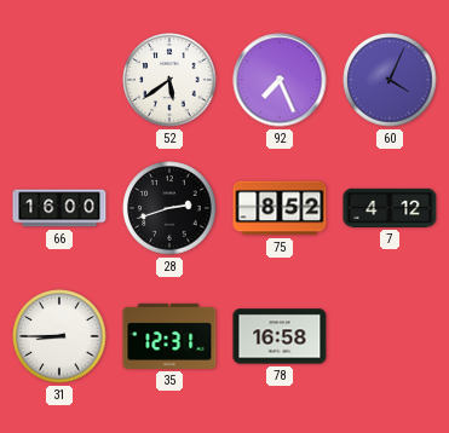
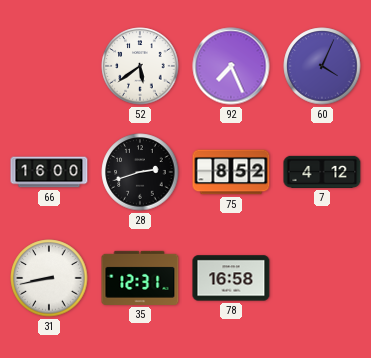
31: 8:45 -> 8:43 (49, 278)
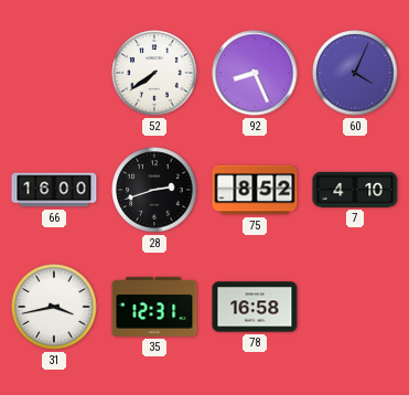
52: 5:39 -> 7:39 (154, 73)
92: 7:26 -> 8:26 (255, 73)
7: 4:12 -> 4:10 (355, 190)
31: 8:43 -> 3:43 (54, 307)
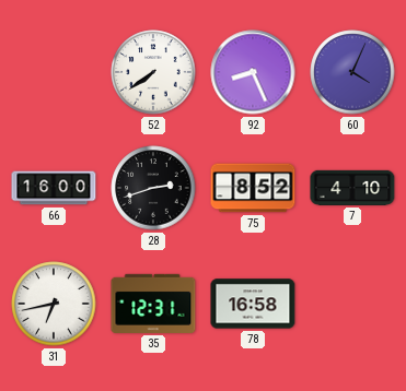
31: 3:43 -> 6:43 (54, 304)
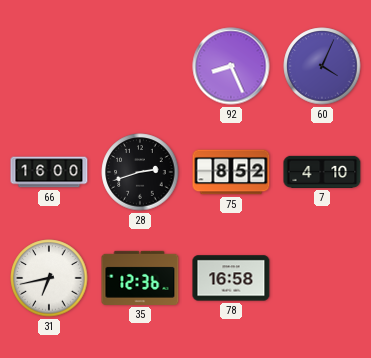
52: 7:39 -> none (153, 72)
35: 12:31 -> 12:36 (140, 278)
